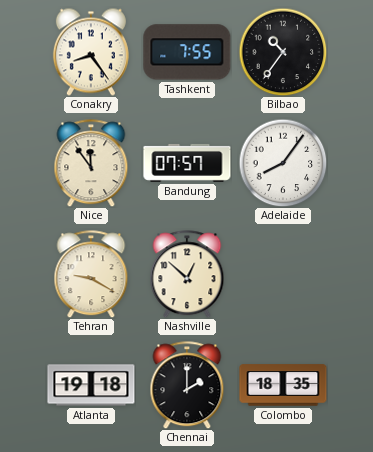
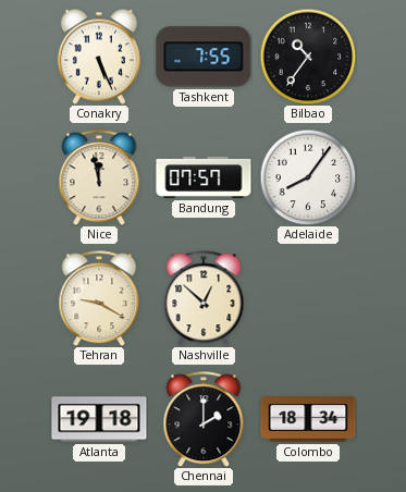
Conakry: 8:24 -> 5:26 (99, 57)
Nice: 11:54 -> 11:58 (99, 177)
Colombo: 18:35 -> 18:34 (308, 419)
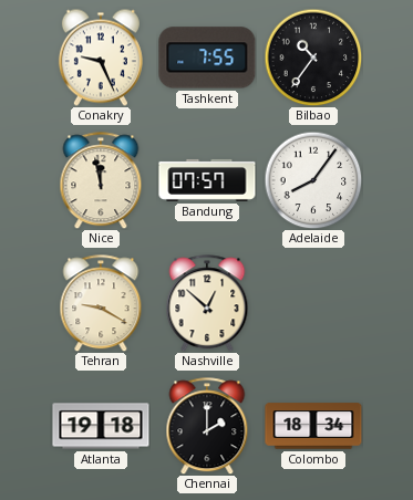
Conakry: 5:26 -> 9:26 (101, 58)
